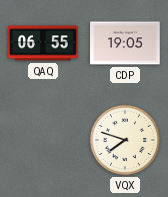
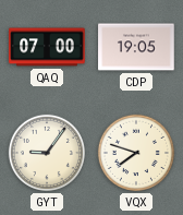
QAQ: 06:55 -> 07:00 (47, 47)
GYT: none -> 9:06 (47, 153)
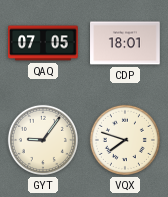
QAQ: 07:00 -> 07:05 (43, 43)
CDP: 19:05 -> 18:01 (125, 43)
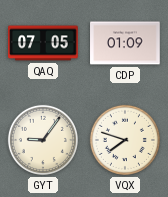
CDP: 18:01 -> 01:09 (125, 43)
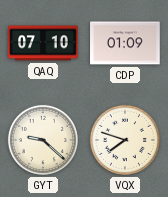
QAQ: 07:05 -> 07:10 (43, 43)
GYT: 9:06 -> 9:22 (43, 140)
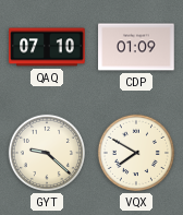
VQX: 7:48 -> 7:50 (136, 153)
